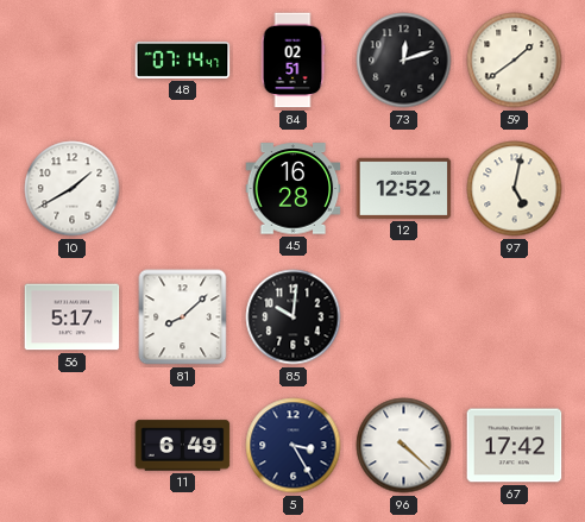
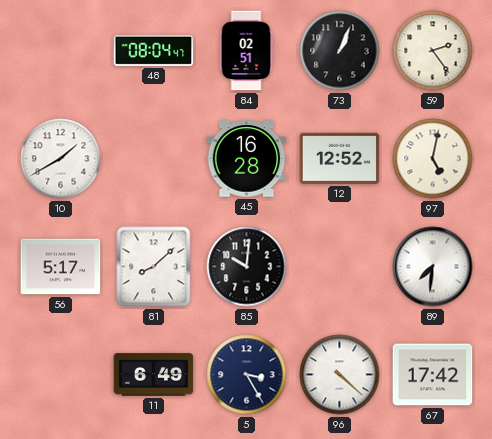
48: 07:14 -> 08:04 (154, 50)
73: 12:12 -> 1:04 (340, 51)
59: 1:39 -> 2:24 (433, 51)
89: none -> 7:31 (433, 267)
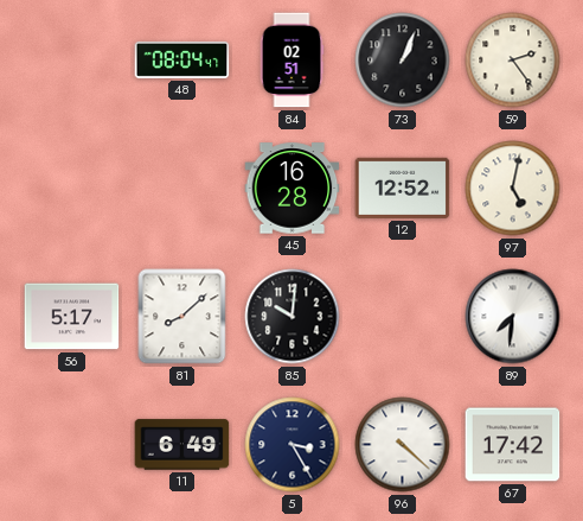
10: 1:40 -> none (61, 159)
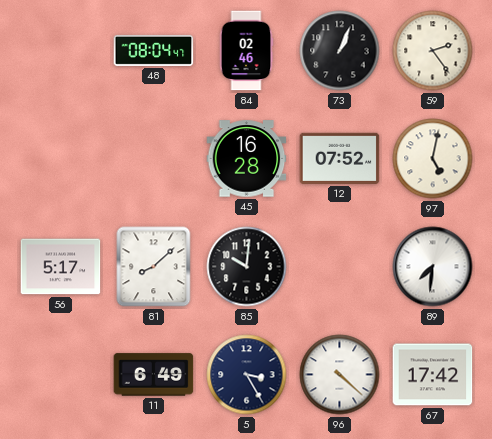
84: 02:51 -> 02:46 (246, 51)
12: 12:52 -> 07:52 (340, 158)
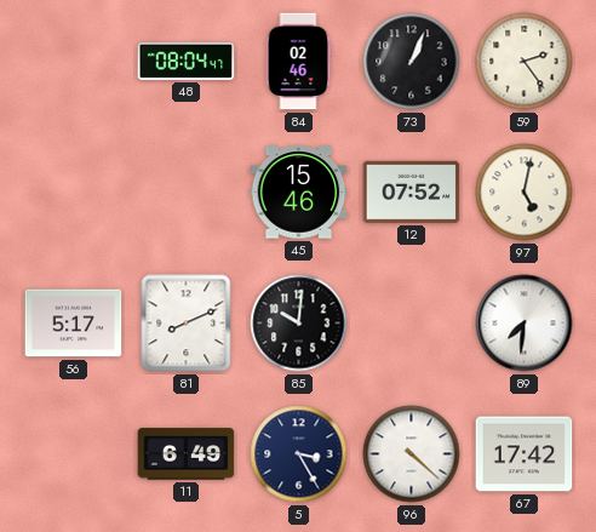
45: 16:28 -> 15:46 (299, 193)
81: 8:08 -> 8:11 (187, 324)
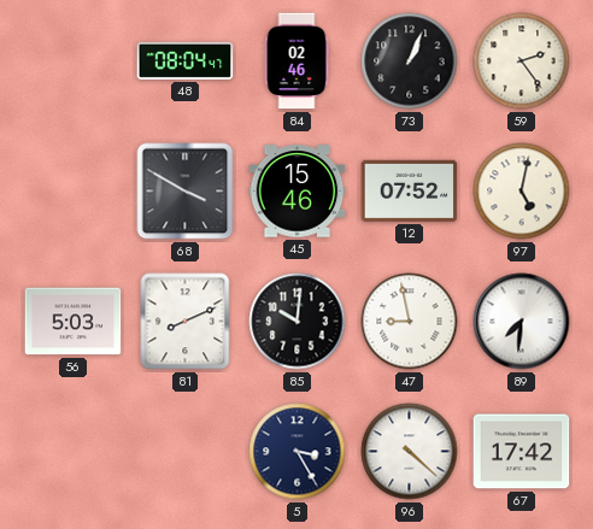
68: none -> 3:50 (186, 192)
56: 5:17 -> 5:03 (74, 322)
47: none -> 8:58 (410, 322)
11: 6:49 -> none (187, 454)
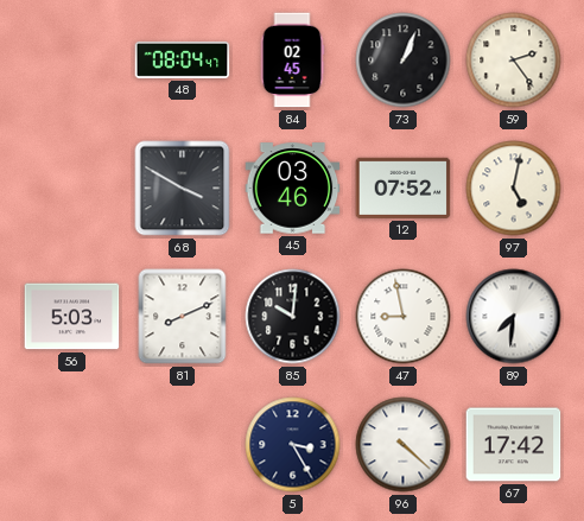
84: 02:46 -> 02:45 (292, 61)
45: 15:46 -> 03:46 (293, 189)
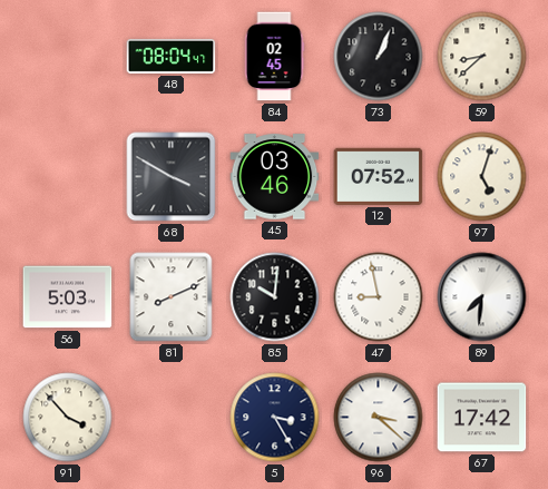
59: 2:24 -> 8:38 (482, 57)
97: 5:02 -> 5:03 (482, 177)
91: none -> 3:53 (68, 418)
96: 4:22 -> 3:22 (379, 418)
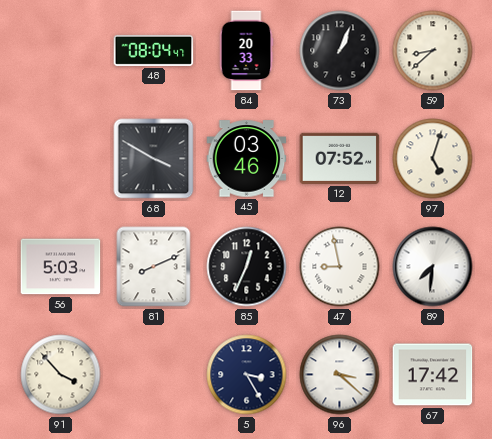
84: 02:45 -> 20:33 (246, 51)
85: 10:01 -> 12:34 (247, 267)
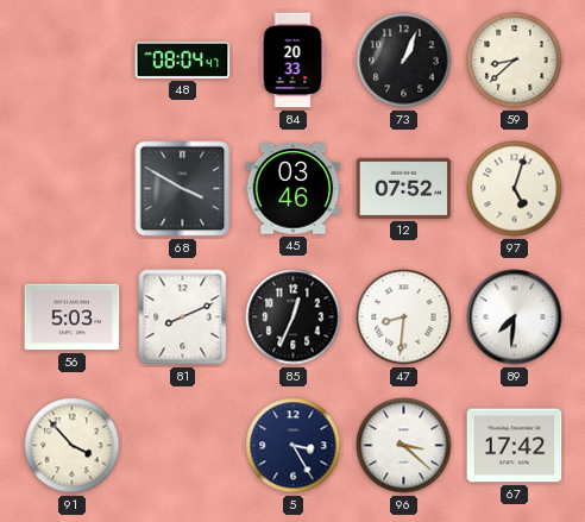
47: 8:58 -> 8:31 (404, 317)
